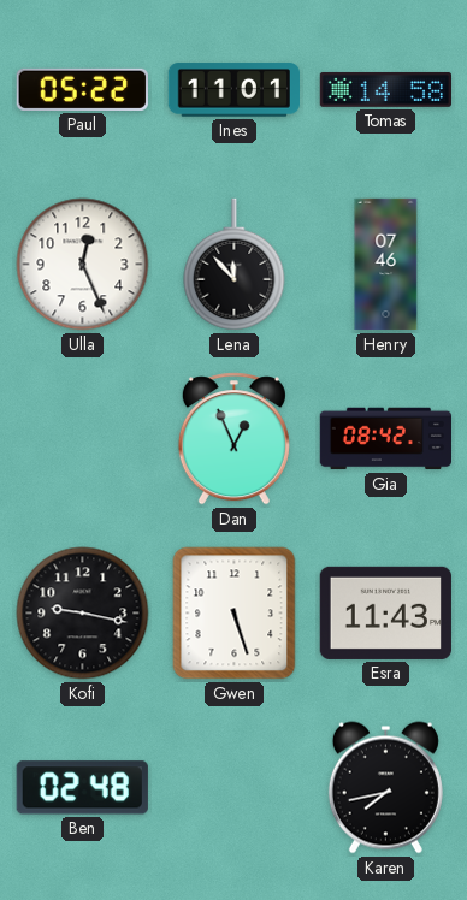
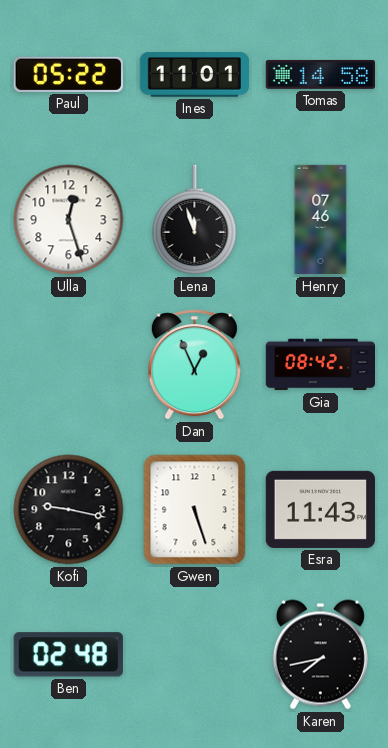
Ulla: 12:26 -> 12:27 (69, 220)
Lena: 11:53 -> 11:57 (195, 220)
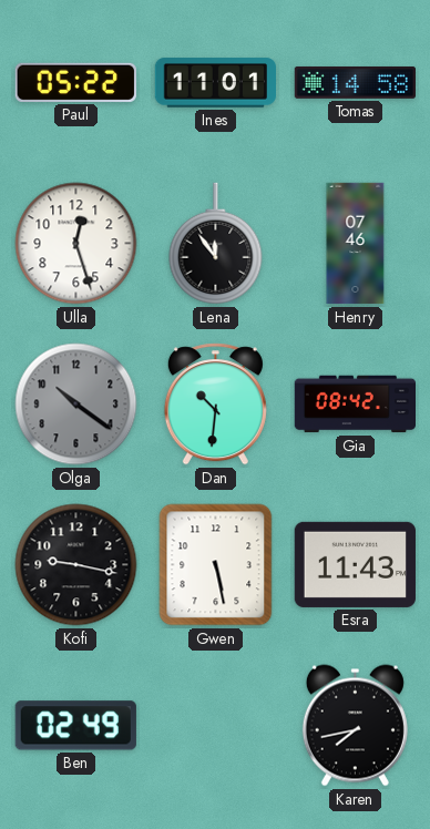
Lena: 11:57 -> 11:54 (216, 244)
Olga: none -> 10:21 (76, 405)
Dan: 12:56 -> 10:31 (215, 405)
Gwen: 5:27 -> 5:28 (216, 565)
Ben: 02:48 -> 02:49 (75, 726)
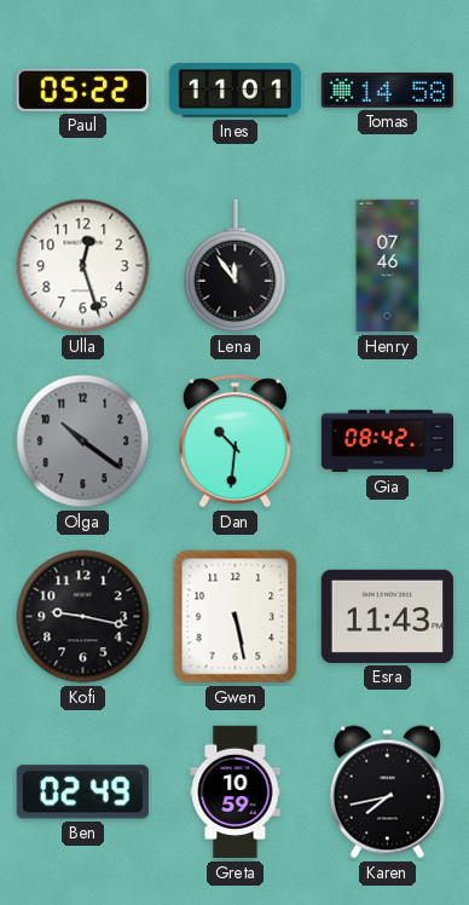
Greta: none -> 10:59 (236, 792)
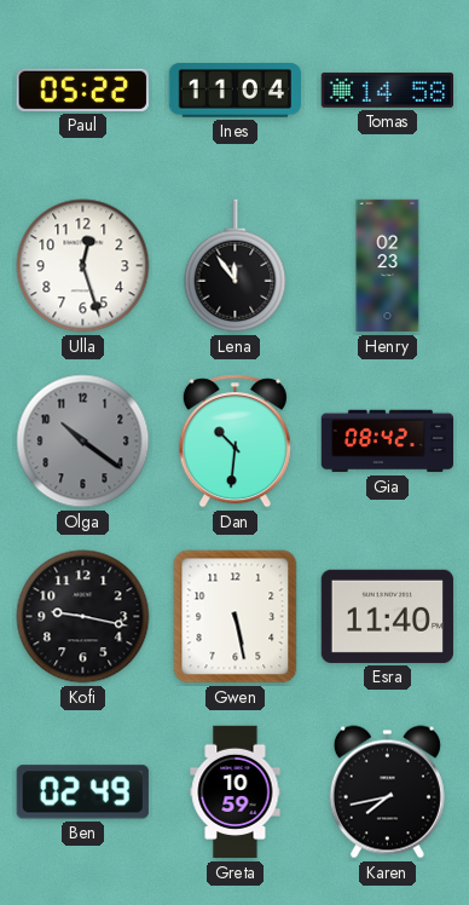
Ines: 11:01 -> 11:04 (234, 91)
Henry: 07:46 -> 02:23 (388, 266)
Esra: 11:43 -> 11:40 (387, 616)
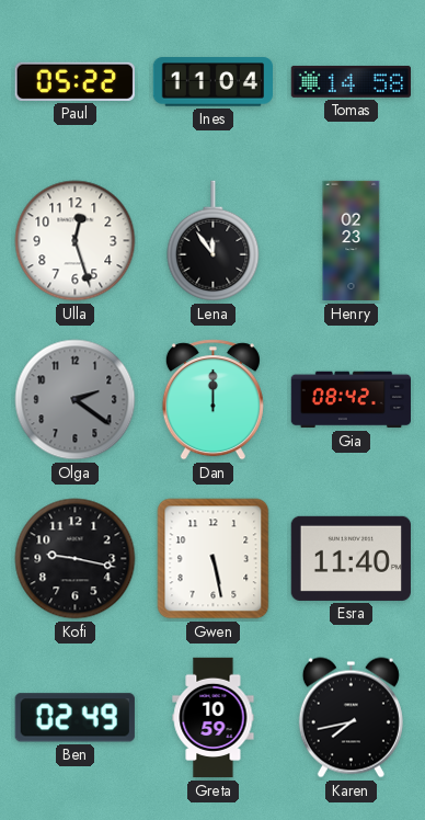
Olga: 10:21 -> 2:21 (76, 400)
Dan: 10:31 -> 12:00 (213, 400)
